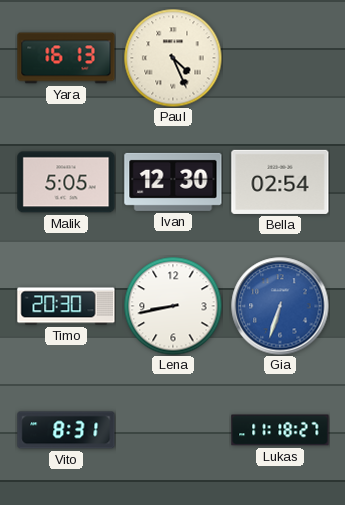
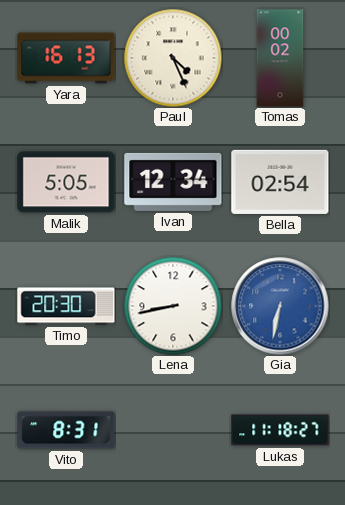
Tomas: none -> 00:02 (280, 58)
Ivan: 12:30 -> 12:34 (173, 182)
Gia: 6:33 -> 6:32 (280, 306)
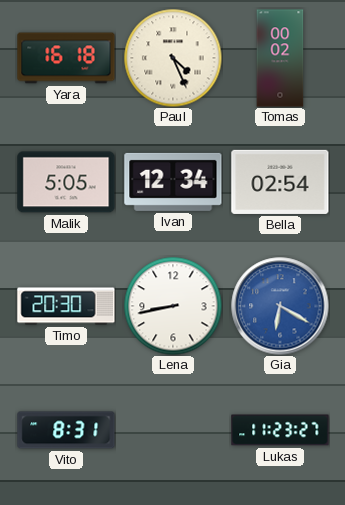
Yara: 16:13 -> 16:18 (66, 58)
Gia: 6:32 -> 6:20 (280, 306)
Lukas: 11:18 -> 11:23 (280, 430)
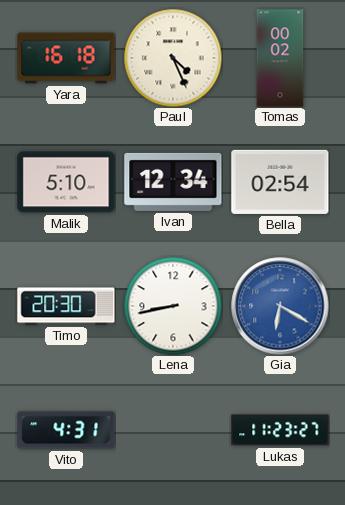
Malik: 5:05 -> 5:10 (66, 182)
Vito: 8:31 -> 4:31 (66, 430)
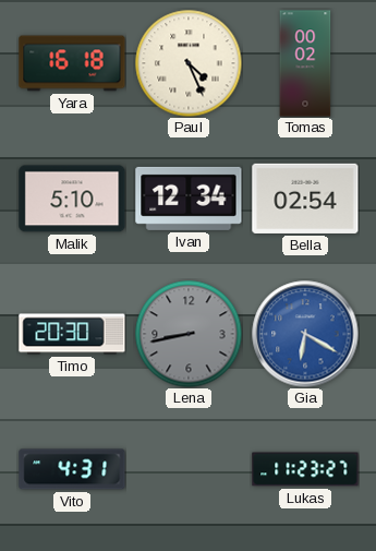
Lena dial: white -> grey (189, 334)
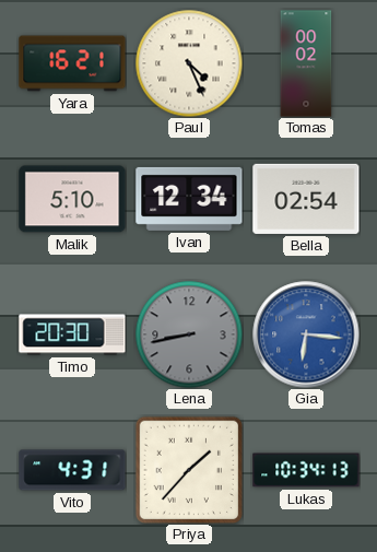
Yara: 16:18 -> 16:21 (72, 63)
Gia: 6:20 -> 6:16 (306, 334)
Priya: none -> 1:37 (188, 469)
Lukas: 11:23 -> 10:34 (306, 470)
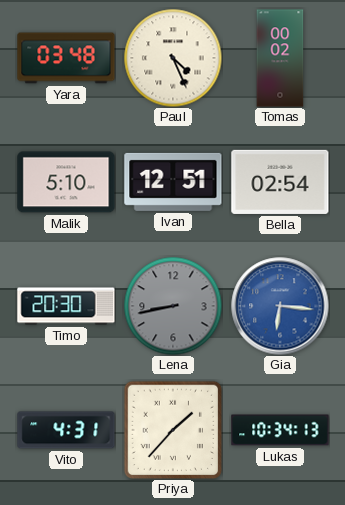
Yara: 16:21 -> 03:48 (66, 58)
Ivan: 12:34 -> 12:51 (173, 182)
